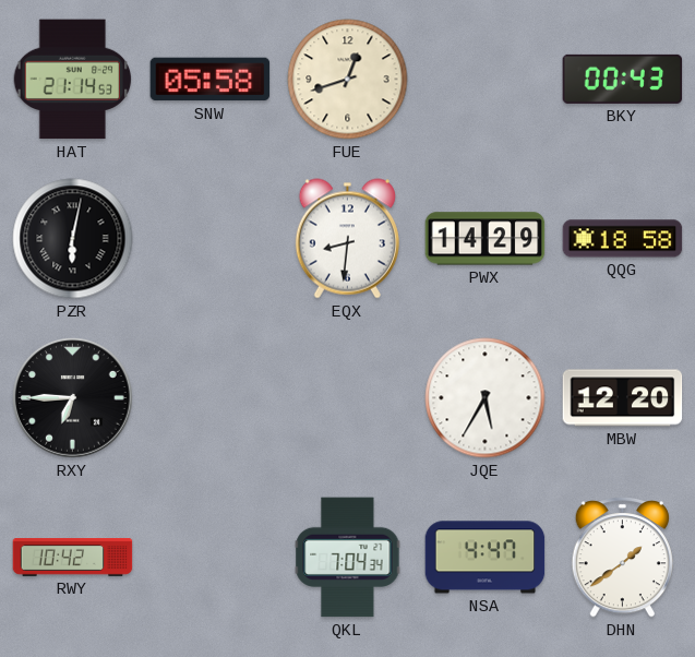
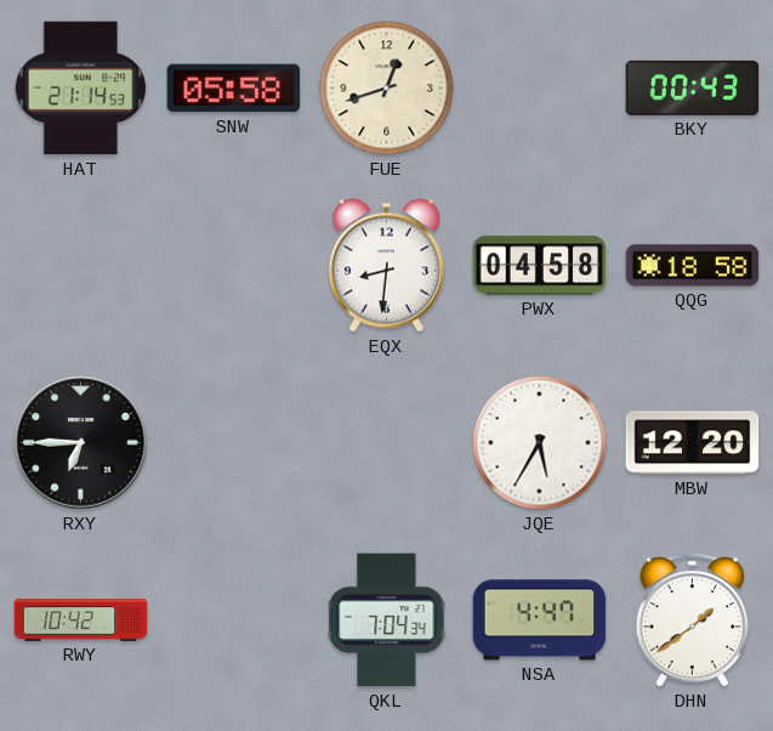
PZR: 6:02 -> none (73, 239)
PWX: 14:29 -> 04:58 (540, 266)
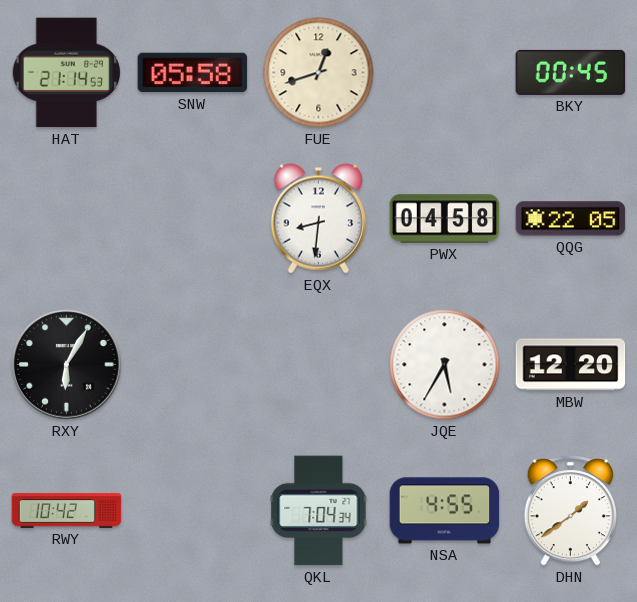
BKY: 00:43 -> 00:45 (571, 72)
QQG: 18:58 -> 22:05 (571, 219)
RXY: 6:45 -> 6:05 (67, 365)
NSA: 4:47 -> 4:55 (445, 511)
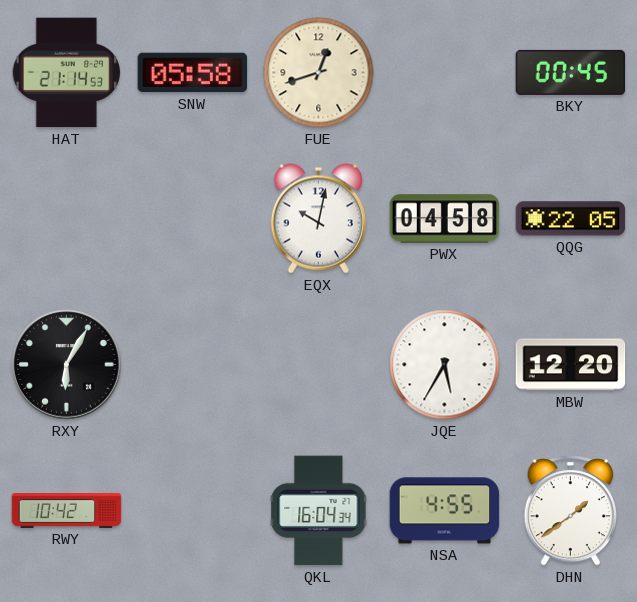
EQX: 8:31 -> 10:02 (318, 219)
QKL: 7:04 -> 16:04 (319, 511)
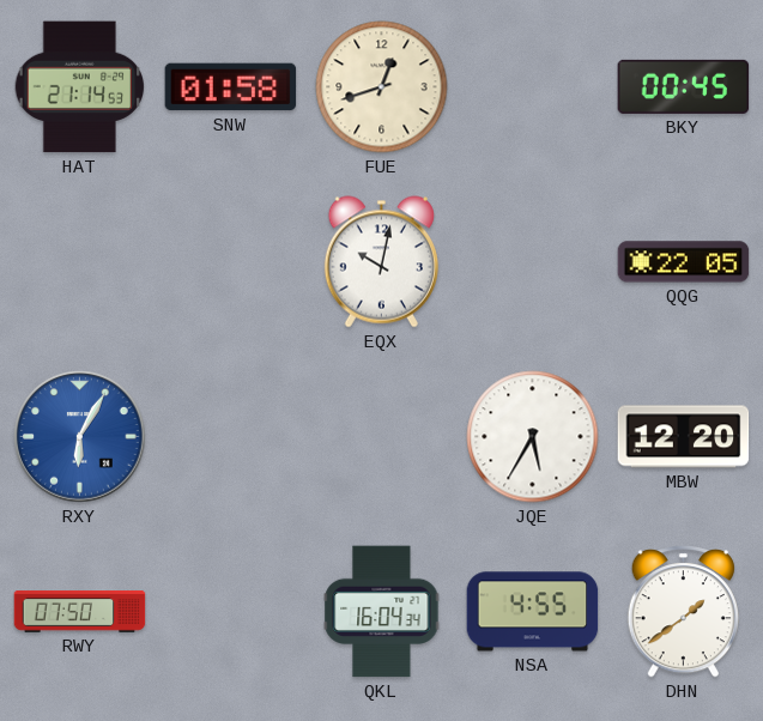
SNW: 05:58 -> 01:58 (231, 87)
PWX: 04:58 -> none (445, 219)
RXY dial: black -> blue (80, 437)
RWY: 10:42 -> 07:50 (80, 612)
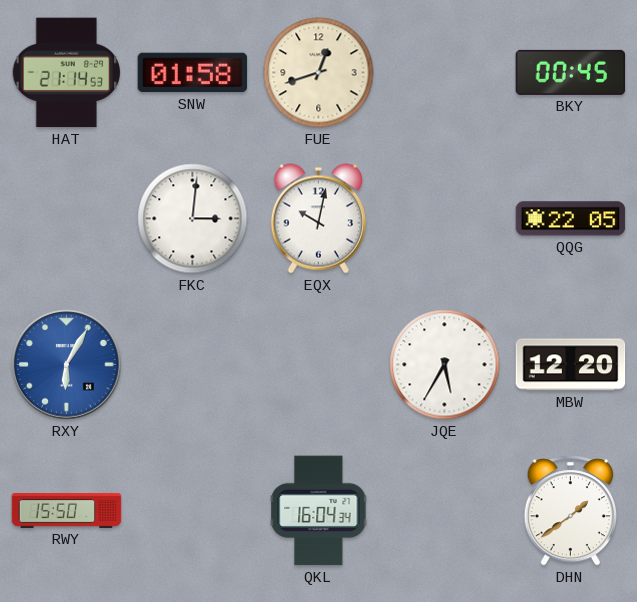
FKC: none -> 3:01 (193, 219)
RWY: 07:50 -> 15:50 (67, 511)
NSA: 4:55 -> none (533, 612)
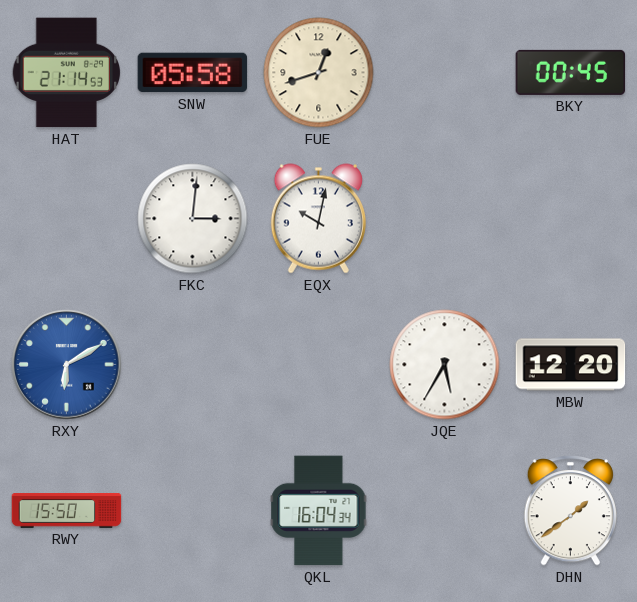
SNW: 01:58 -> 05:58 (193, 73)
QQG: 22:05 -> none (571, 219)
RXY: 6:05 -> 6:10 (67, 365)
